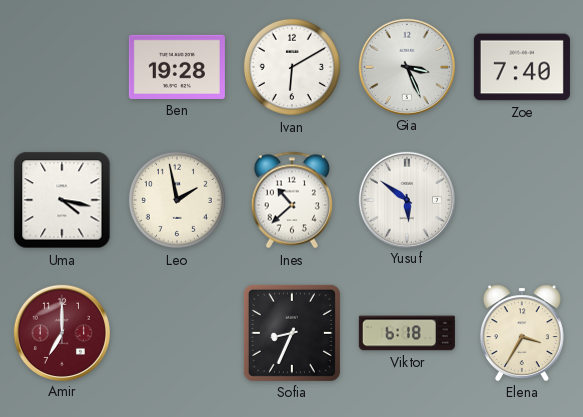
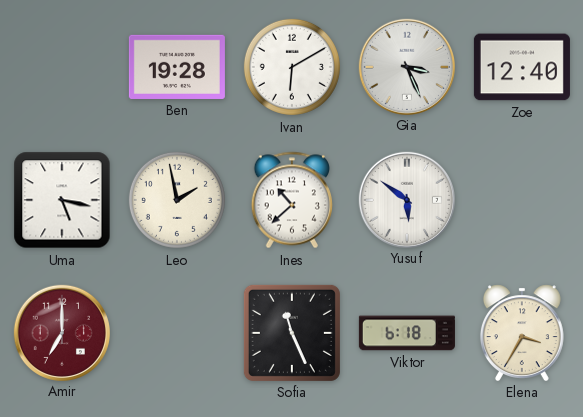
Zoe: 7:40 -> 12:40 (522, 67)
Uma: 4:17 -> 5:17 (62, 200)
Sofia: 8:34 -> 11:26 (292, 333)
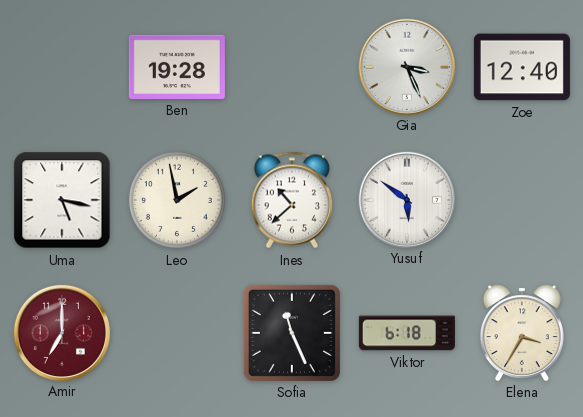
Ivan: 6:10 -> none (292, 67)
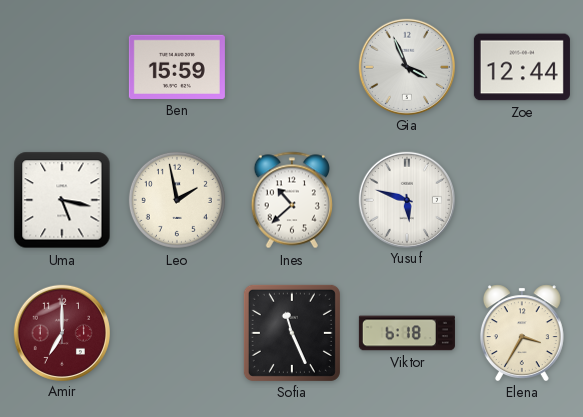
Ben: 19:28 -> 15:59 (177, 67)
Gia: 3:26 -> 3:56 (406, 66)
Zoe: 12:40 -> 12:44 (522, 67)
Yusuf: 5:51 -> 5:48 (406, 199)
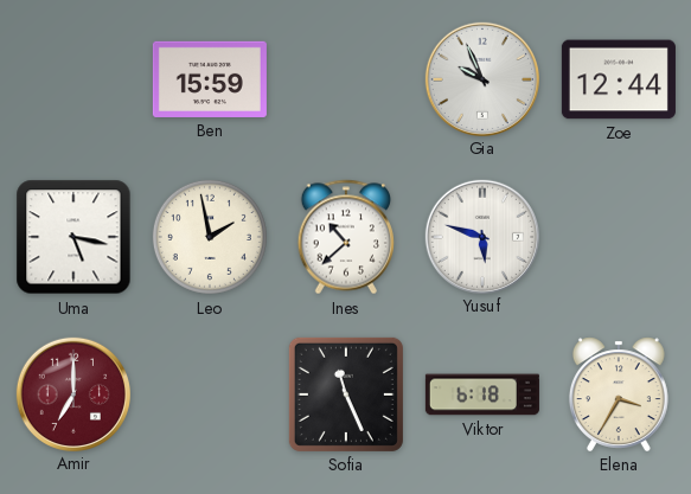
Gia: 3:56 -> 9:56 (481, 78)
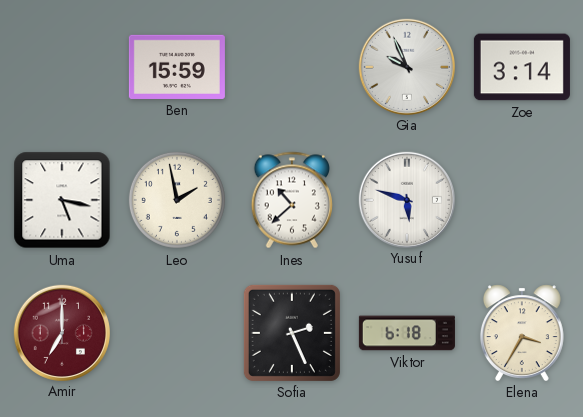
Zoe: 12:44 -> 3:14 (522, 67)
Sofia: 11:26 -> 2:26 (292, 333)
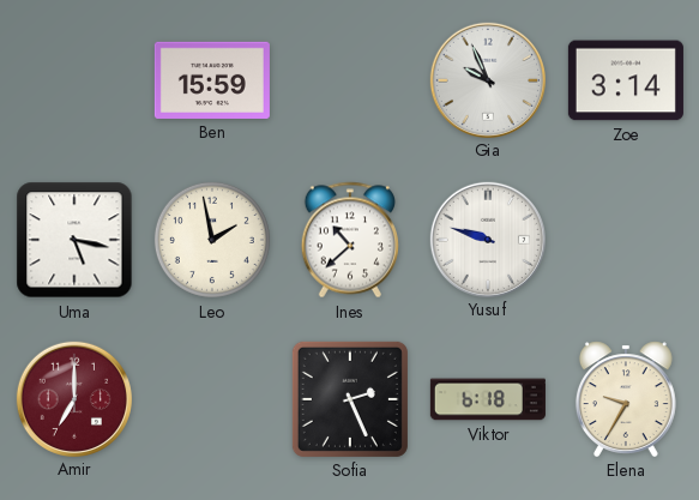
Yusuf: 5:48 -> 9:48 (487, 239)
Elena: 3:35 -> 9:35 (626, 399)
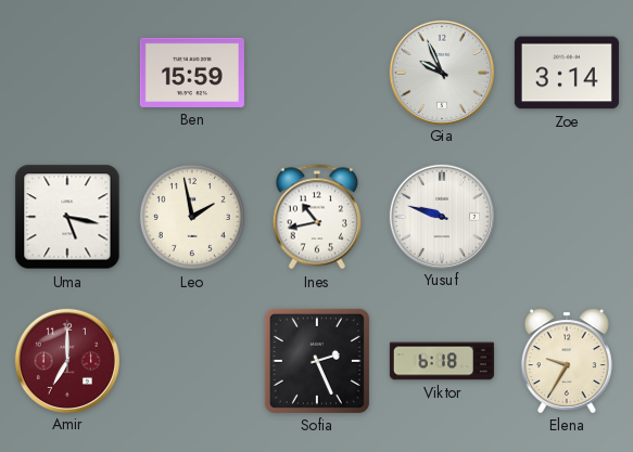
Ines: 10:38 -> 10:43 (316, 217)
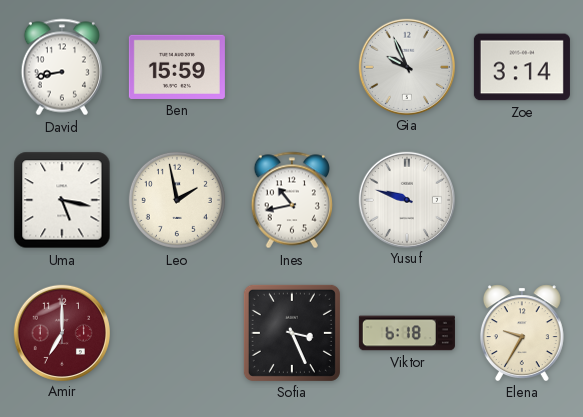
David: none -> 8:43 (61, 67)
Sofia: 2:26 -> 3:26 (292, 333)
